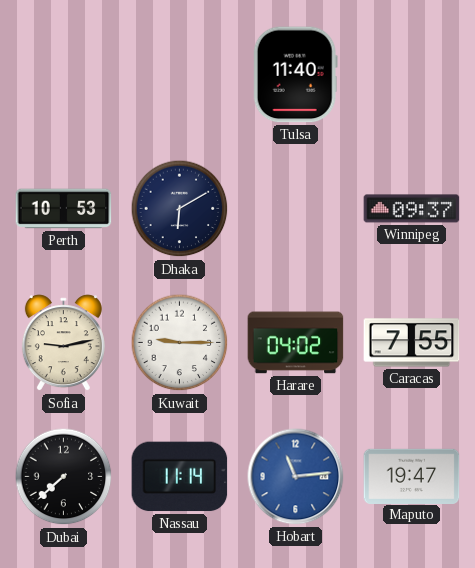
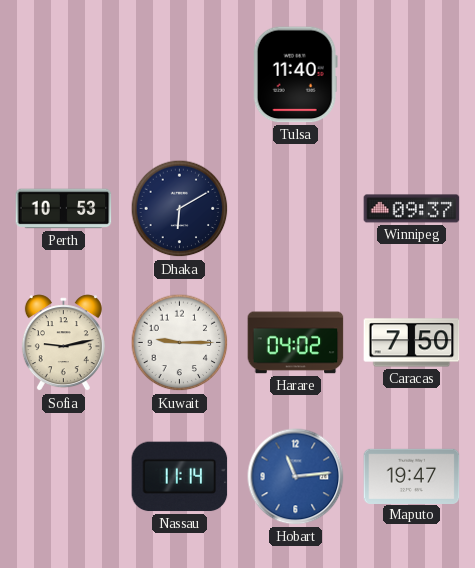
Caracas: 7:55 -> 7:50 (412, 343)
Dubai: 7:38 -> none (64, 477)
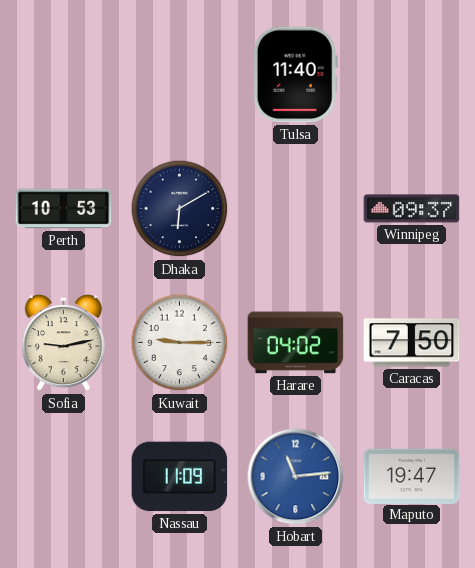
Nassau: 11:14 -> 11:09 (180, 477)
